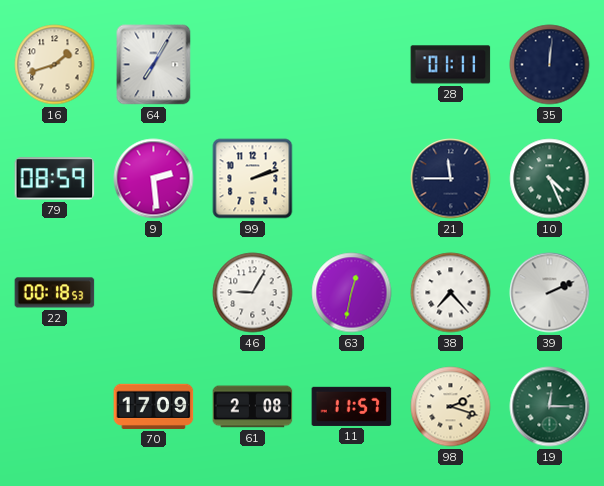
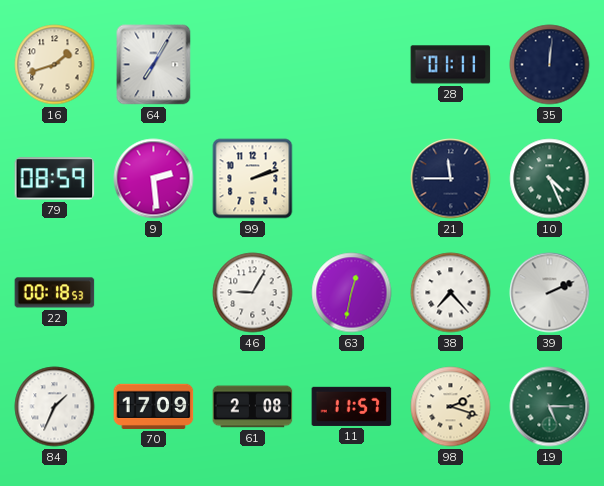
84: none -> 1:34 (55, 407)
19: 12:15 -> 5:15 (550, 407)
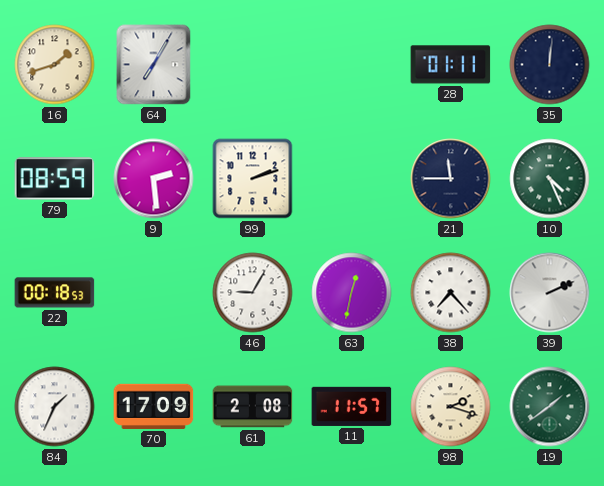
19: 5:15 -> 1:39 (550, 407)
